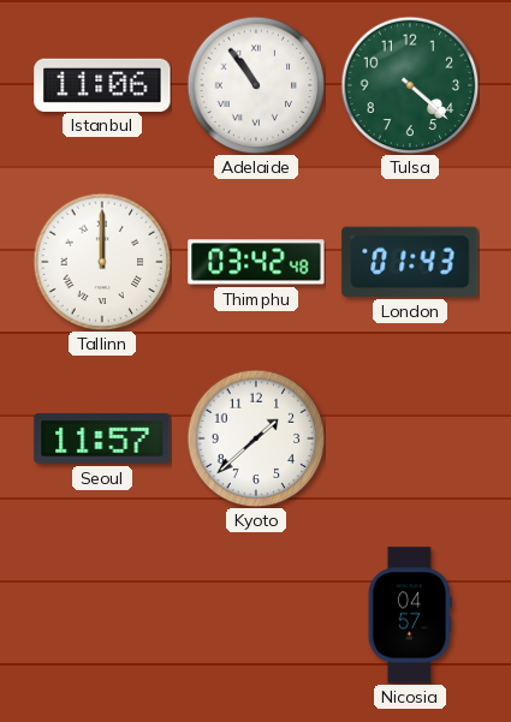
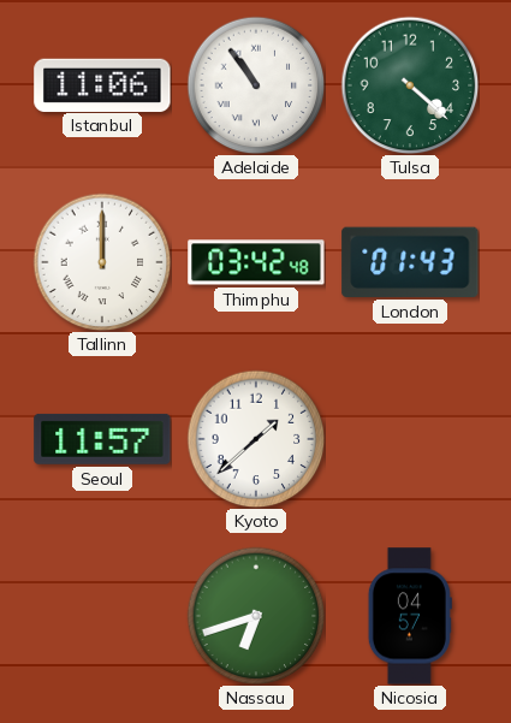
Nassau: none -> 6:42 (256, 616)
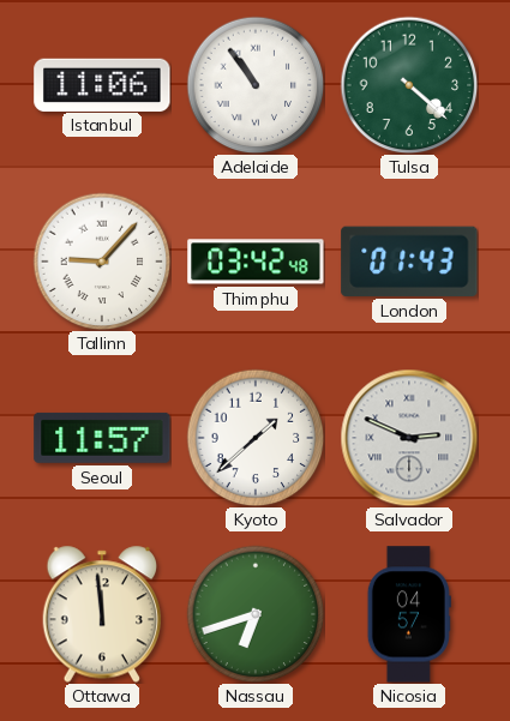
Tallinn: 12:00 -> 9:07 (102, 262)
Salvador: none -> 2:49 (409, 438)
Ottawa: none -> 11:59 (102, 614)
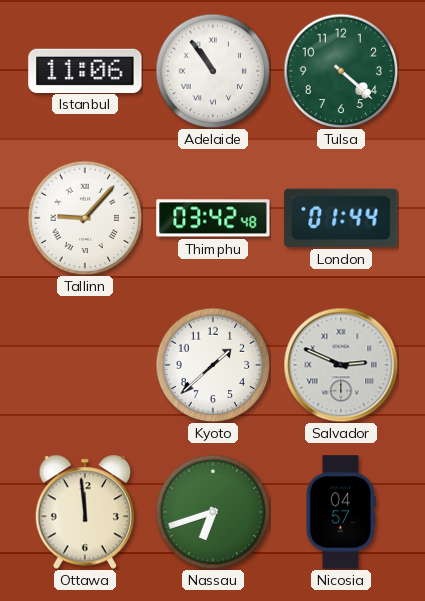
London: 01:43 -> 01:44 (341, 218)
Seoul: 11:57 -> none (102, 438)
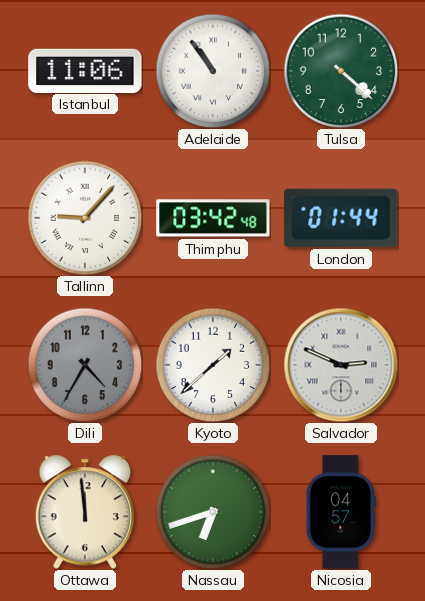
Dili: none -> 4:35 (85, 365)
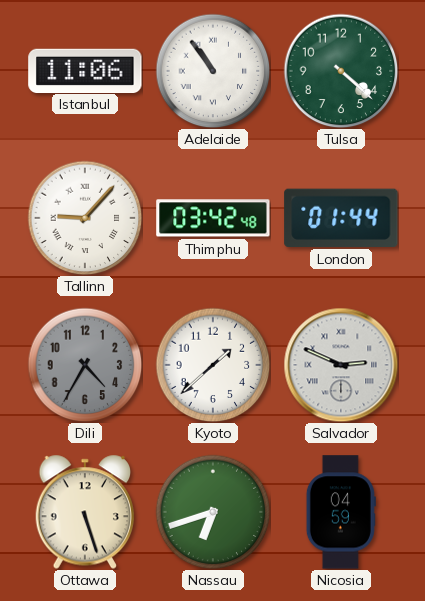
Ottawa: 11:59 -> 5:27 (85, 512)
Nicosia: 04:57 -> 04:59 (341, 512)
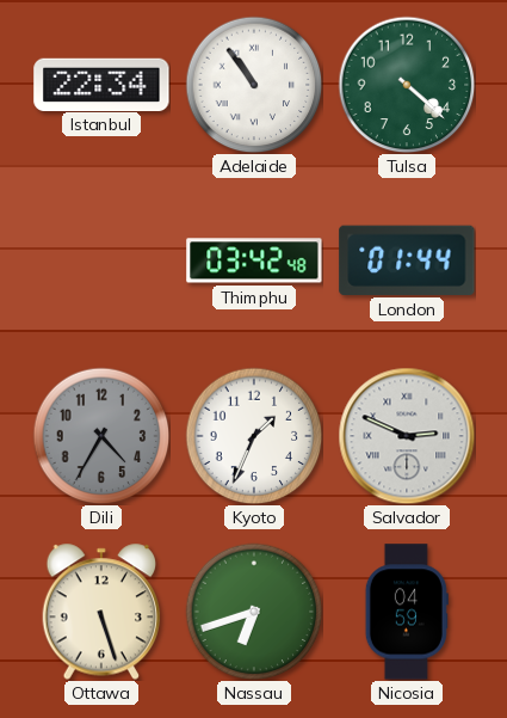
Istanbul: 11:06 -> 22:34 (101, 84)
Tallinn: 9:07 -> none (85, 218)
Kyoto: 1:38 -> 1:34 (254, 436)
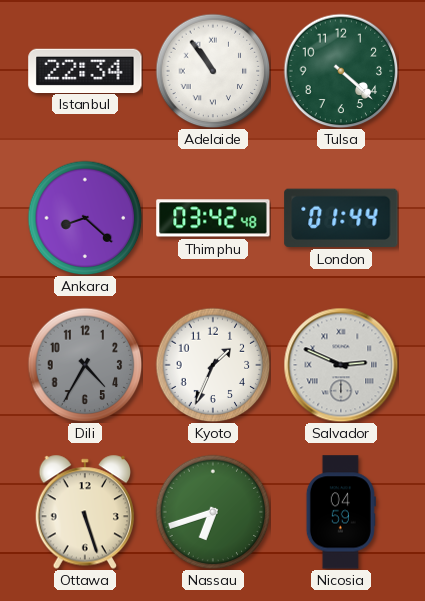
Ankara: none -> 8:22 (85, 218)
